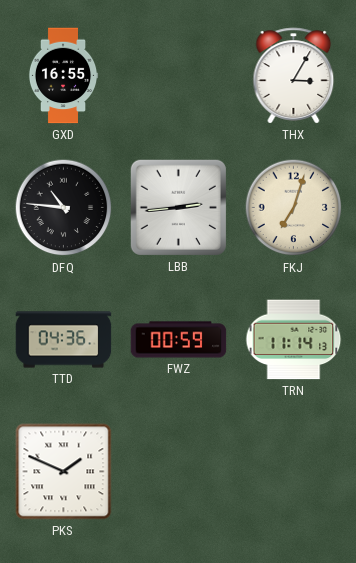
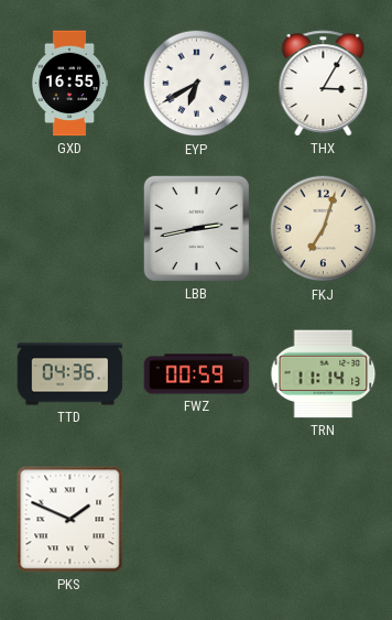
EYP: none -> 6:40 (197, 84)
DFQ: 10:46 -> none (64, 208)
LBB: 2:44 -> 2:43 (196, 228)
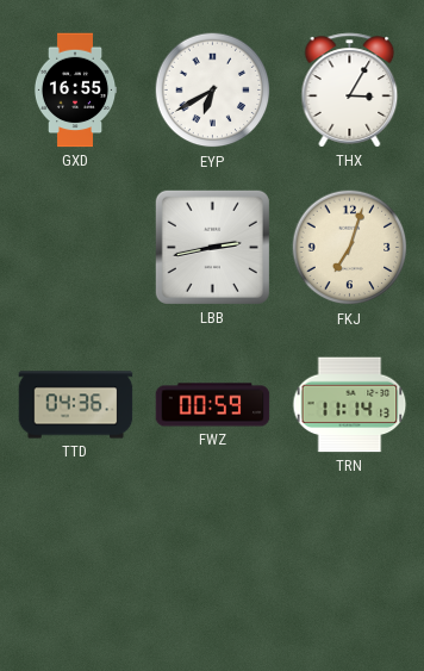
PKS: 1:49 -> none (70, 520)
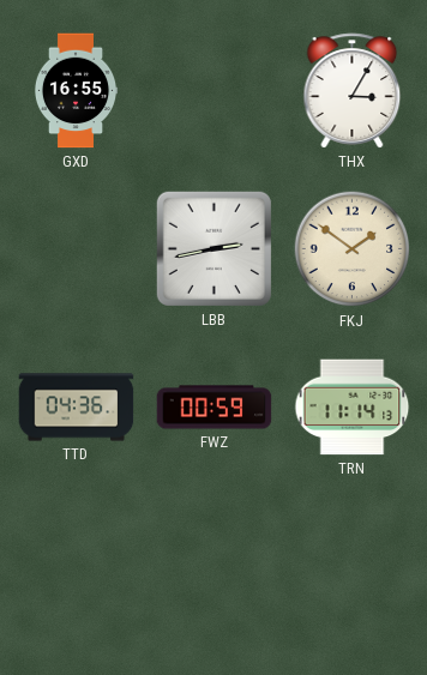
EYP: 6:40 -> none (213, 91)
FKJ: 7:03 -> 1:51 (353, 249)
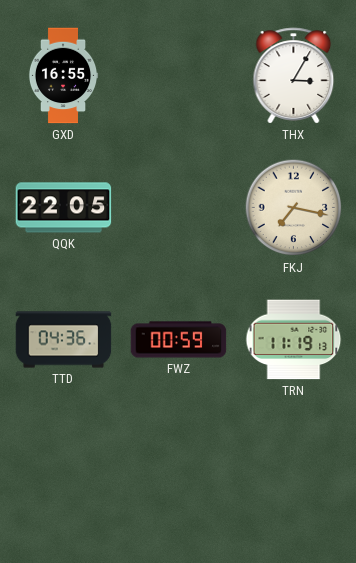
QQK: none -> 22:05 (64, 208)
LBB: 2:43 -> none (213, 248)
FKJ: 1:51 -> 7:17 (294, 208)
TRN: 11:14 -> 11:19 (294, 340)
